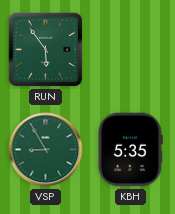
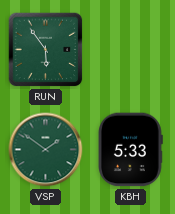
VSP: 8:55 -> 1:51 (46, 150)
KBH: 5:35 -> 5:33 (131, 150)
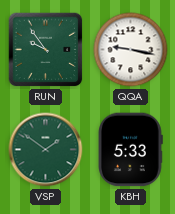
RUN: 5:54 -> 9:54 (46, 50)
QQA: none -> 9:17 (131, 50)
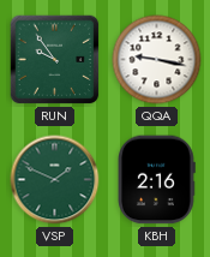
VSP: 1:51 -> 1:49 (55, 180)
KBH: 5:33 -> 2:16 (157, 180)
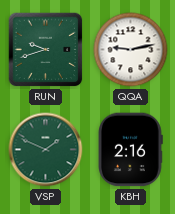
RUN: 9:54 -> 9:42 (46, 50)
QQA: 9:17 -> 9:13 (131, 50)
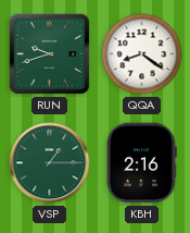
QQA: 9:13 -> 8:21 (142, 54)
VSP: 1:49 -> 1:15 (50, 163)
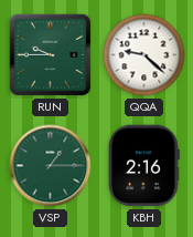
RUN: 9:42 -> 9:45 (51, 55)
QQA: 8:21 -> 9:22 (144, 55)
